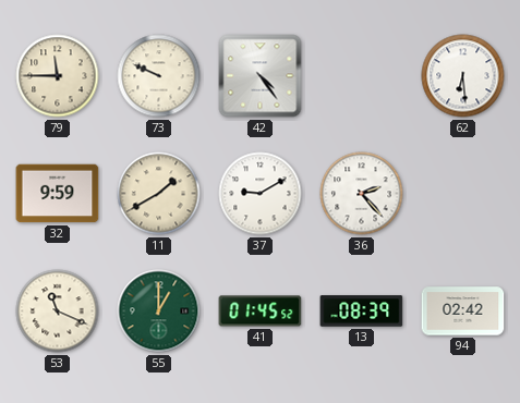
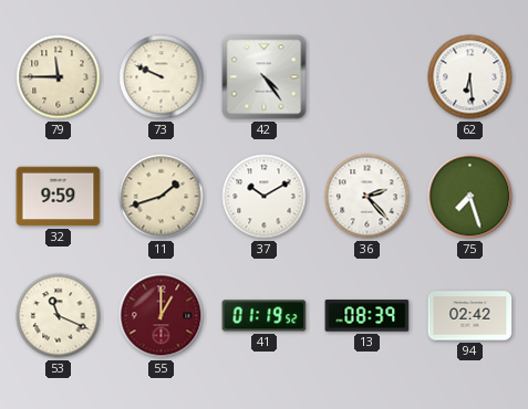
11: 1:40 -> 1:42 (162, 197)
37: 9:10 -> 10:10 (265, 197)
75: none -> 7:27 (470, 197)
55 dial: green -> burgundy (162, 316)
41: 01:45 -> 01:19 (265, 316)
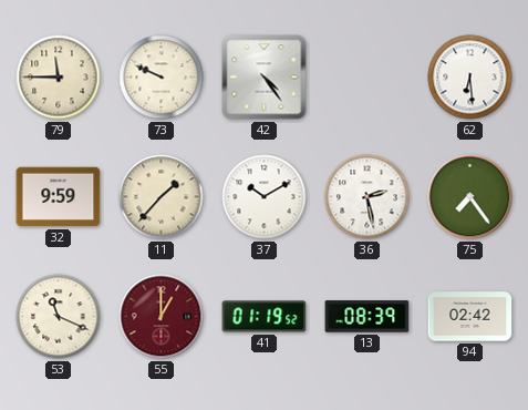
11: 1:42 -> 1:37 (162, 197)
36: 2:23 -> 2:28 (367, 197)
75: 7:27 -> 7:24 (470, 197)
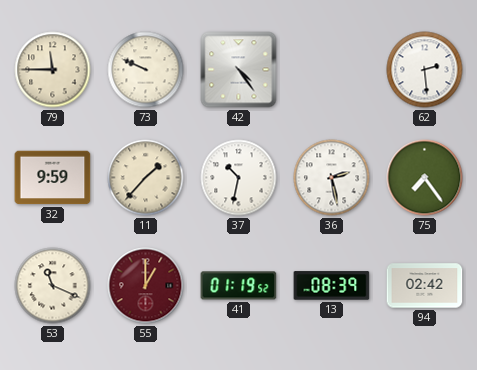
62: 6:29 -> 2:29 (425, 70)
37: 10:10 -> 10:32 (239, 178)
